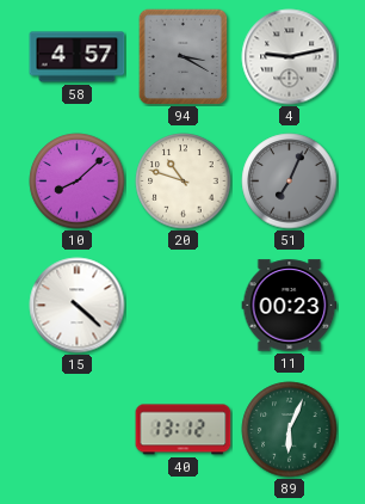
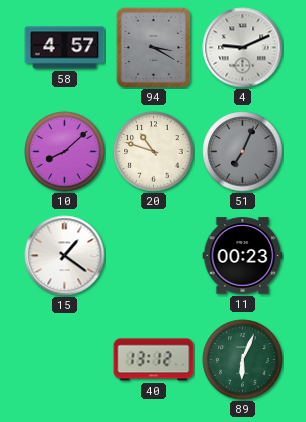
4: 9:13 -> 9:11 (243, 48)
15: 4:22 -> 1:21 (65, 256)
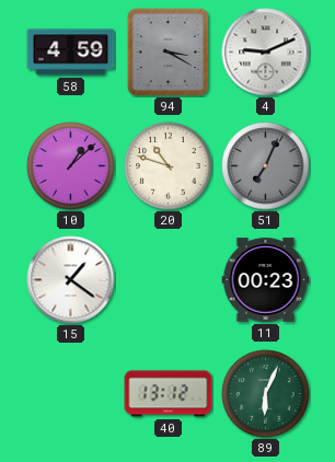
58: 4:57 -> 4:59 (71, 53)
10: 8:08 -> 1:08 (71, 166)
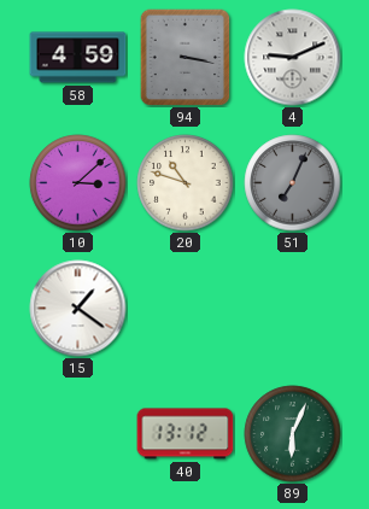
94: 3:20 -> 3:17 (186, 57)
10: 1:08 -> 3:08 (78, 183)
11: 00:23 -> none (266, 280)
